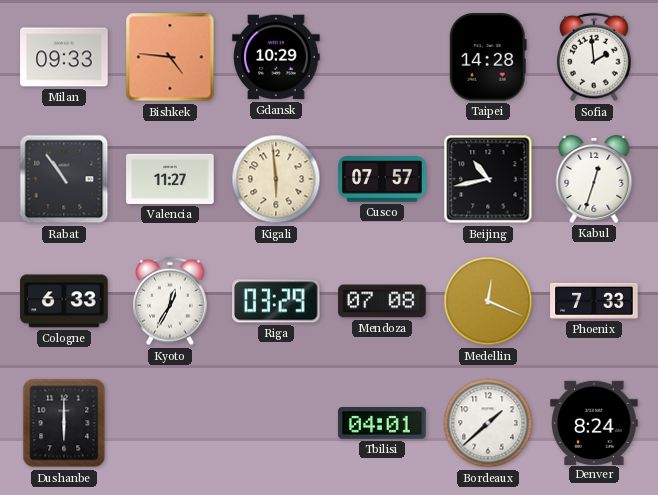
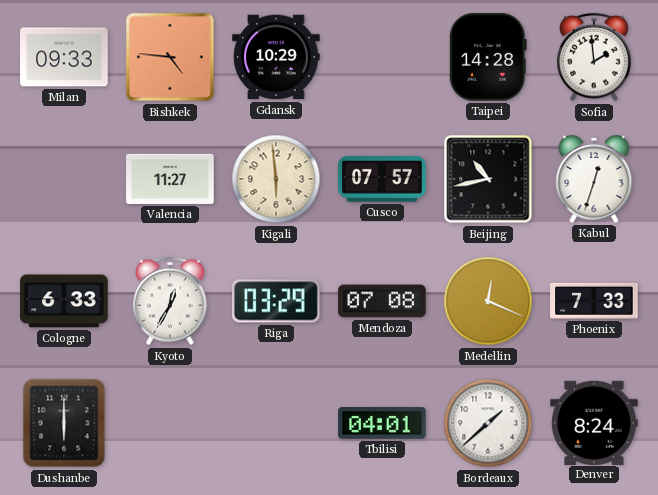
Rabat: 10:54 -> none (64, 179)
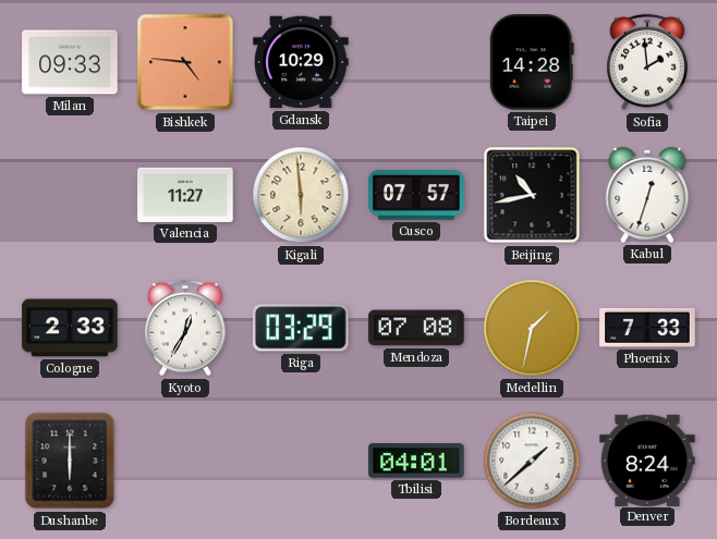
Cologne: 6:33 -> 2:33 (70, 328)
Medellin: 12:19 -> 1:32 (532, 328)
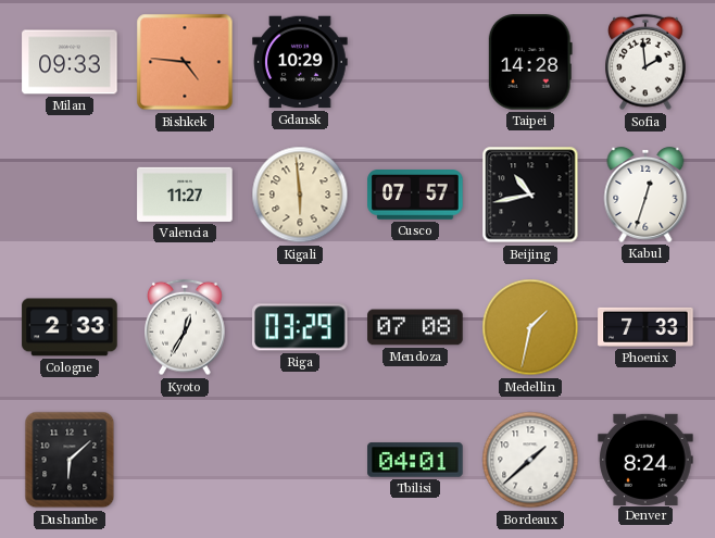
Dushanbe: 6:00 -> 6:08 (70, 460)
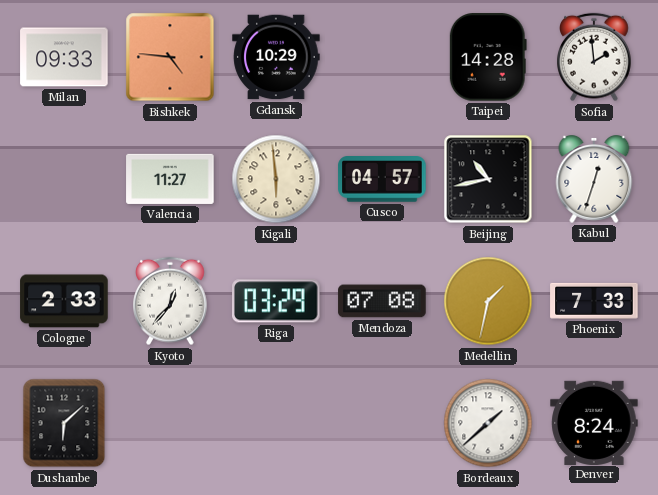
Cusco: 07:57 -> 04:57 (382, 179)
Kyoto: 12:35 -> 12:37 (171, 301)
Tbilisi: 04:01 -> none (415, 460)
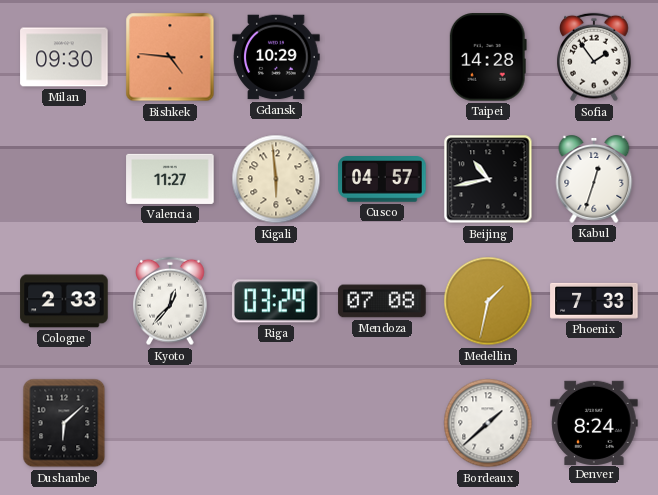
Milan: 09:33 -> 09:30 (64, 57)
Sofia: 1:59 -> 1:54 (595, 57)
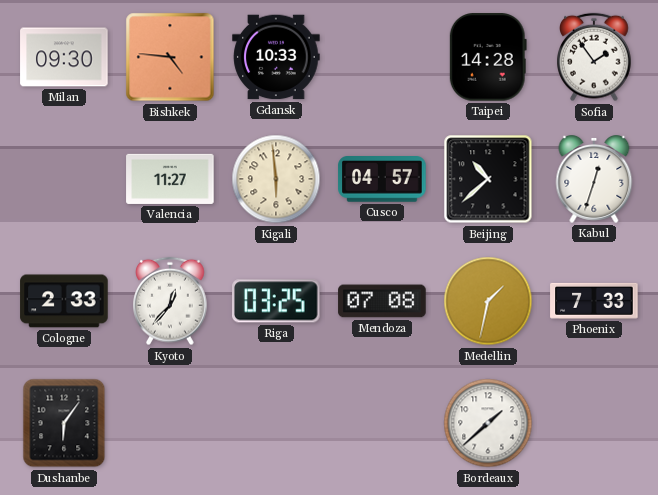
Gdansk: 10:29 -> 10:33 (276, 57)
Beijing: 10:43 -> 10:38 (488, 179)
Riga: 03:29 -> 03:25 (277, 301)
Dushanbe: 6:08 -> 6:06 (64, 423)
Denver: 8:24 -> none (594, 422)
